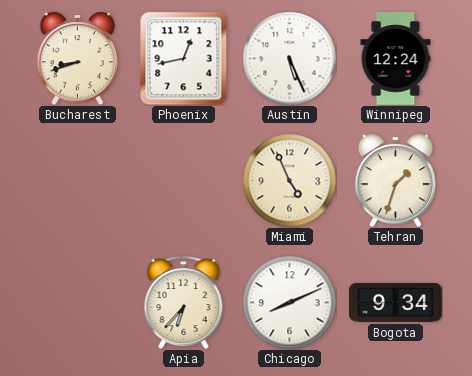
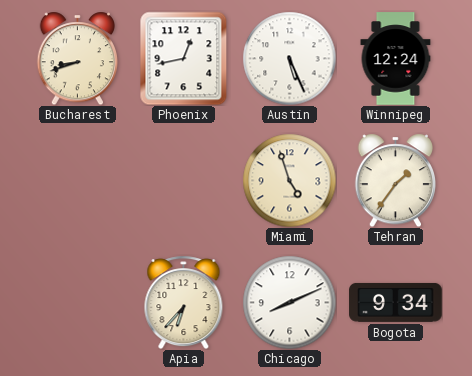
Miami: 4:56 -> 4:57 (289, 180)
Tehran: 1:33 -> 1:36 (395, 180)
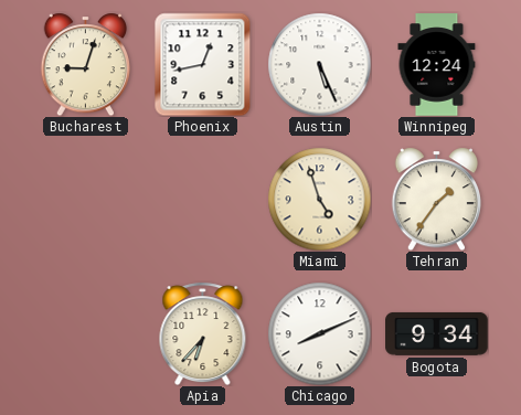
Bucharest: 8:42 -> 9:03 (85, 64)
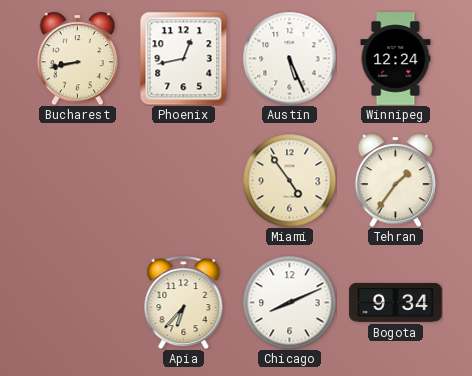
Bucharest: 9:03 -> 8:43 (77, 58)
Miami: 4:57 -> 4:54 (289, 180)
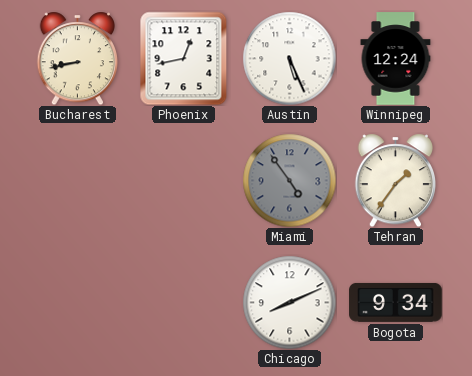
Miami dial: cream -> grey (289, 180)
Apia: 6:37 -> none (184, 302)
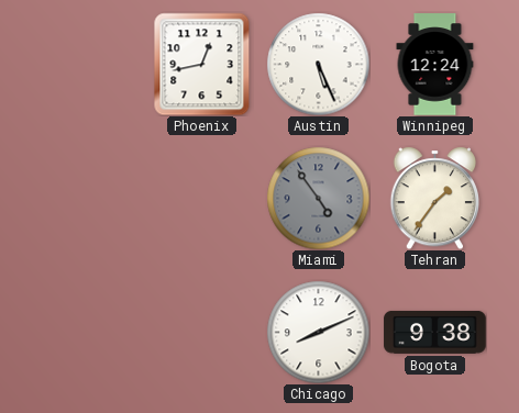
Bucharest: 8:43 -> none (77, 58)
Bogota: 9:34 -> 9:38 (435, 332)
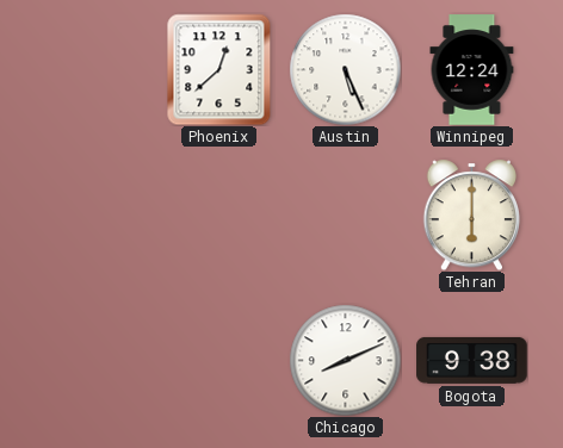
Phoenix: 12:43 -> 12:38 (219, 69)
Miami: 4:54 -> none (318, 198)
Tehran: 1:36 -> 6:00 (471, 214)
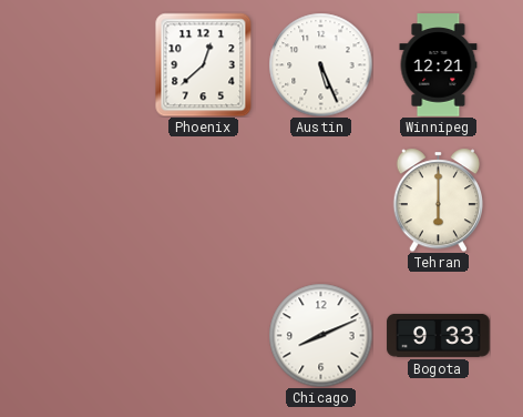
Winnipeg: 12:24 -> 12:21 (439, 65)
Bogota: 9:38 -> 9:33 (439, 335)
